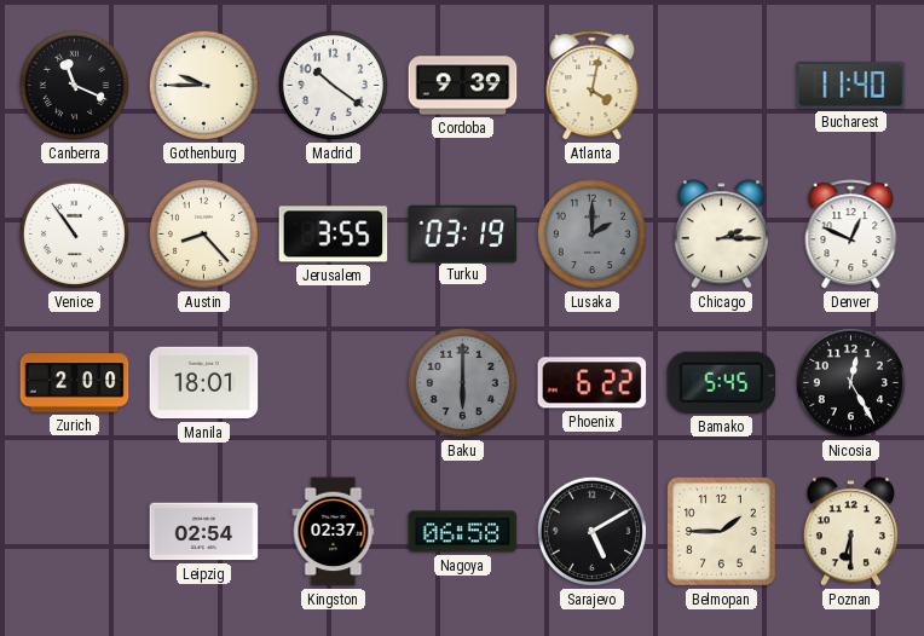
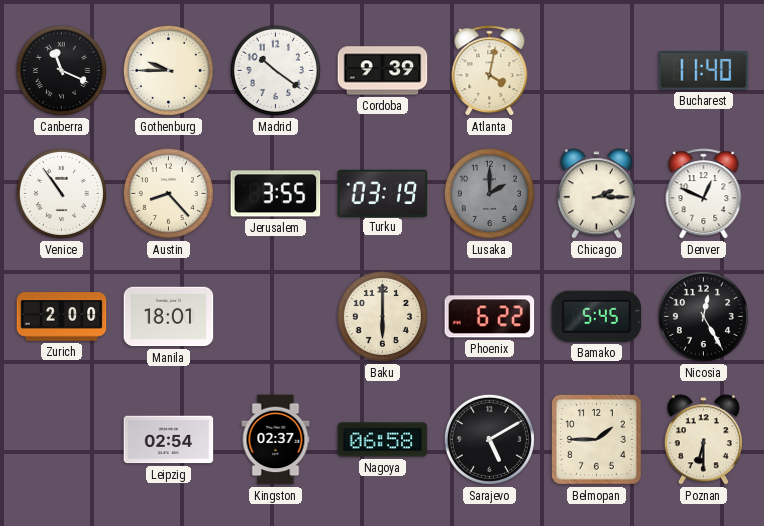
Baku dial: grey -> cream (382, 316)
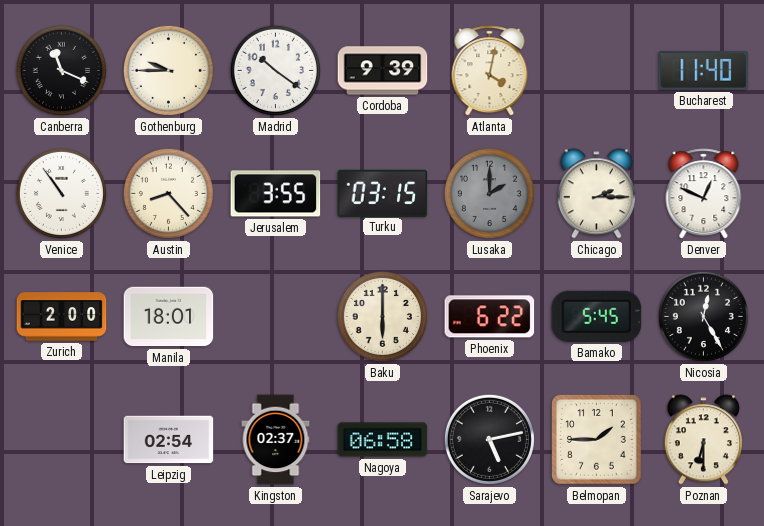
Turku: 03:19 -> 03:15 (383, 193)
Sarajevo: 5:10 -> 5:13 (489, 439)
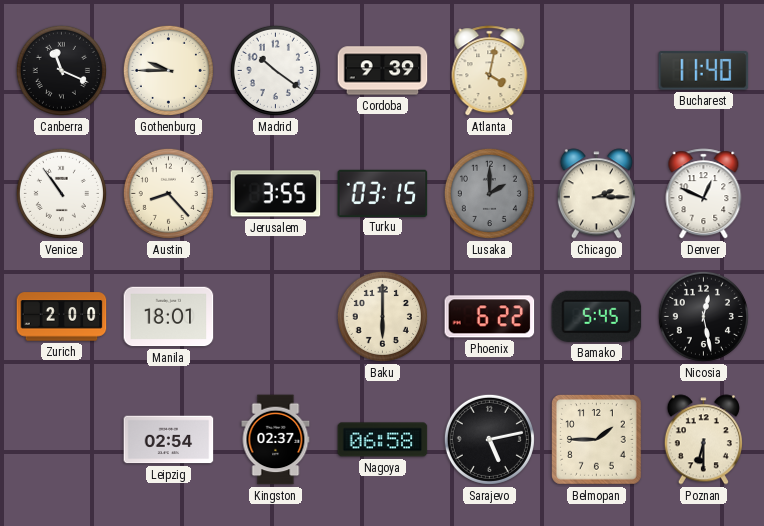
Nicosia: 12:25 -> 12:28 (703, 316)
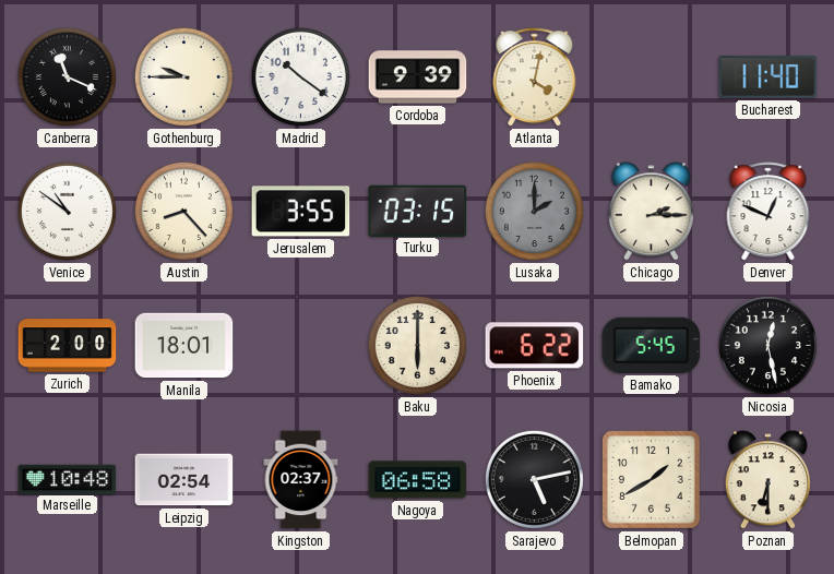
Venice: 10:54 -> 10:51 (67, 211)
Marseille: none -> 10:48 (68, 479)
Belmopan: 1:45 -> 1:40 (652, 480)
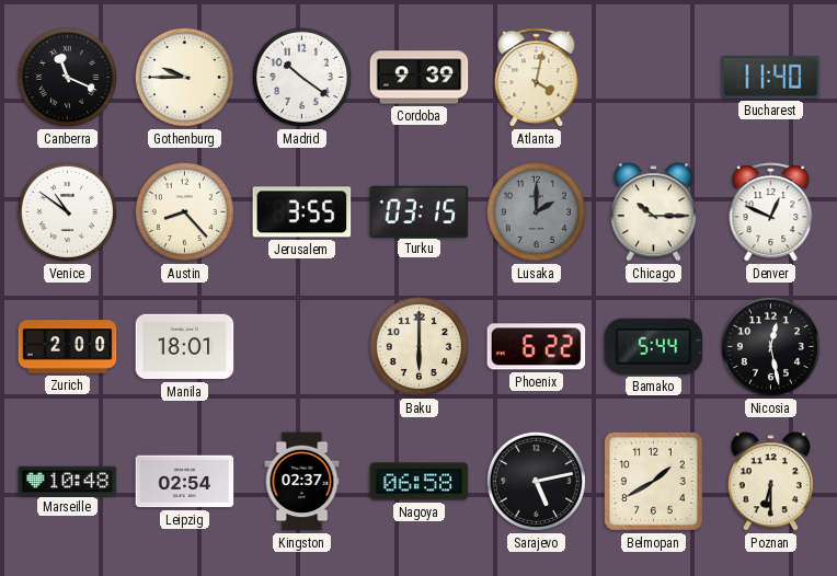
Chicago: 2:15 -> 10:15 (653, 212)
Bamako: 5:45 -> 5:44 (654, 346)
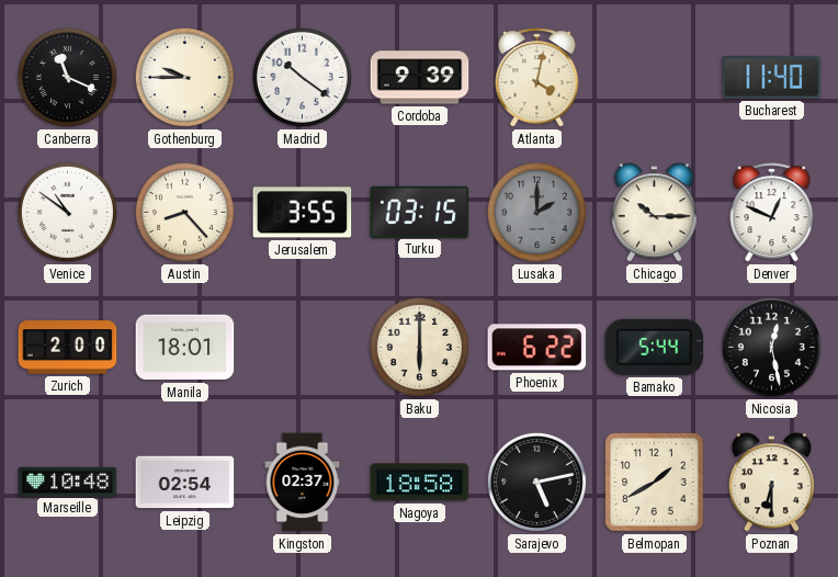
Nagoya: 06:58 -> 18:58 (420, 483)
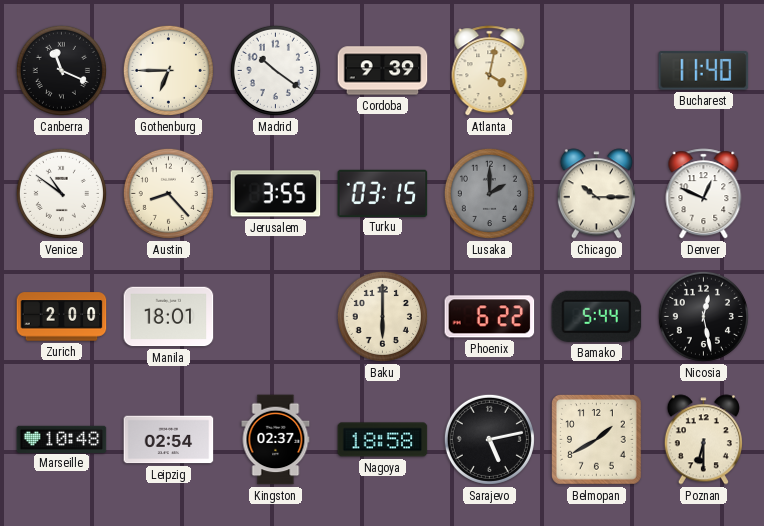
Gothenburg: 9:45 -> 6:45 (168, 70)
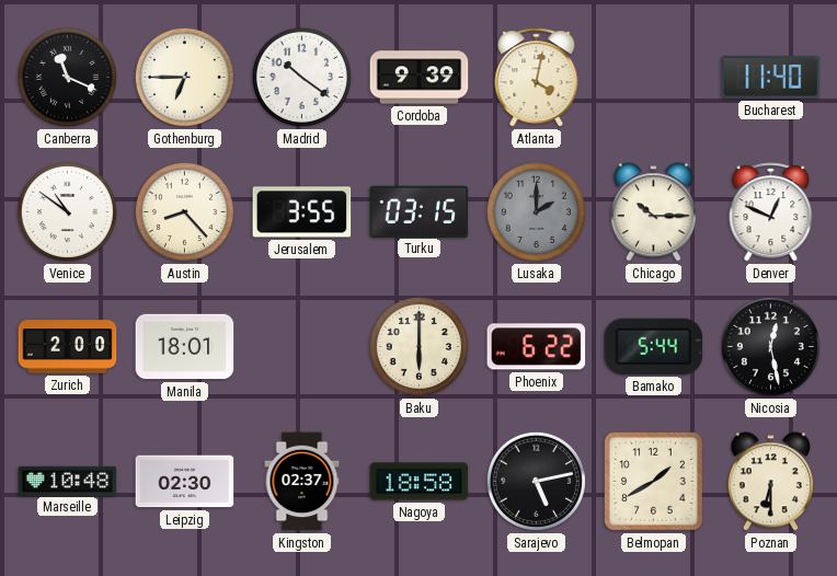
Leipzig: 02:54 -> 02:30 (185, 482)
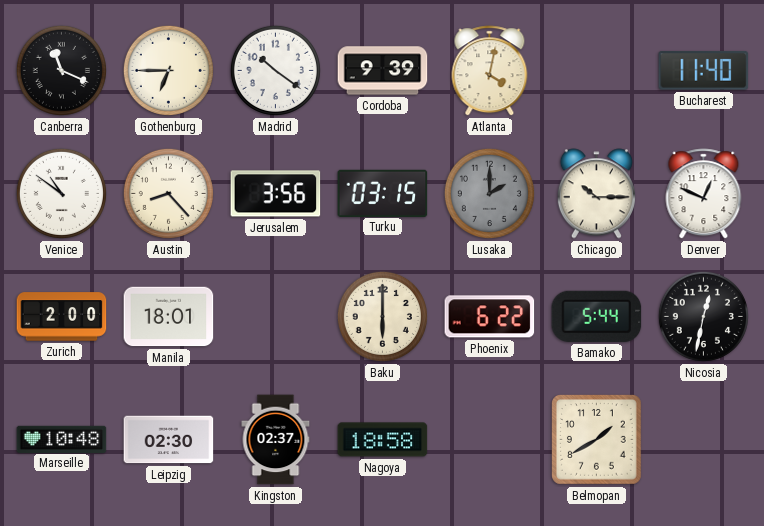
Jerusalem: 3:55 -> 3:56 (276, 194)
Nicosia: 12:28 -> 12:32 (703, 316)
Sarajevo: 5:13 -> none (536, 481)
Poznan: 6:30 -> none (770, 482)
